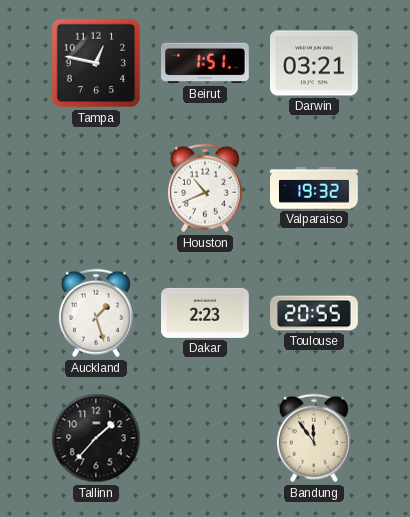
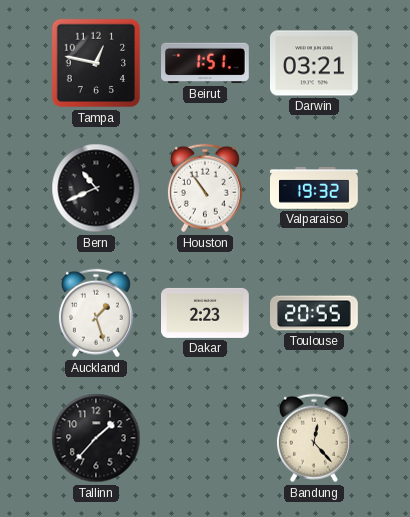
Bern: none -> 10:41 (96, 188)
Houston: 10:41 -> 10:54 (205, 188)
Bandung: 11:54 -> 12:23 (314, 438)
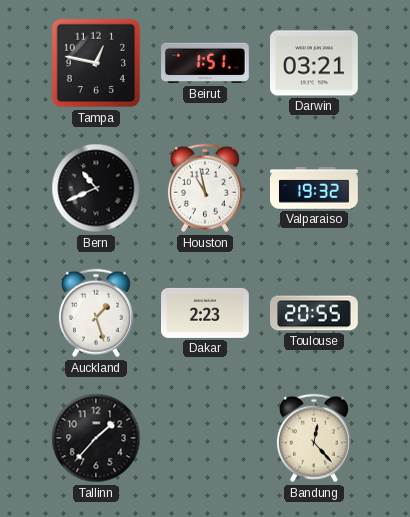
Houston: 10:54 -> 10:58 (205, 188)
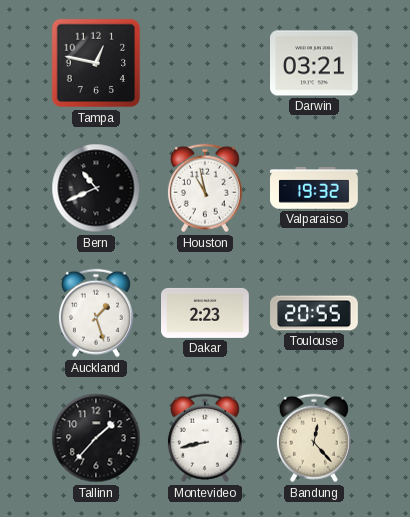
Beirut: 1:51 -> none (206, 63)
Montevideo: none -> 8:43 (205, 438)
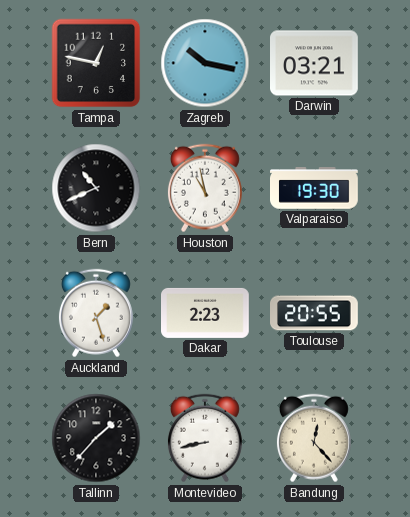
Zagreb: none -> 10:17 (205, 63)
Valparaiso: 19:32 -> 19:30 (315, 188)
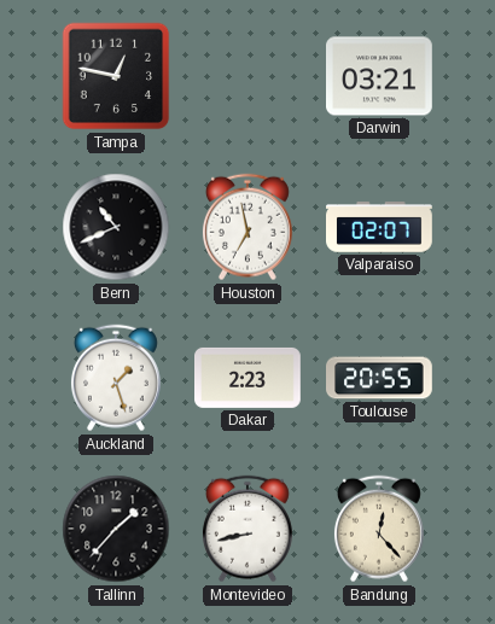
Zagreb: 10:17 -> none (205, 63)
Houston: 10:58 -> 6:58 (247, 227)
Valparaiso: 19:30 -> 02:07 (380, 227)
